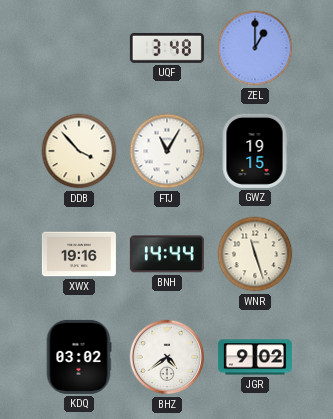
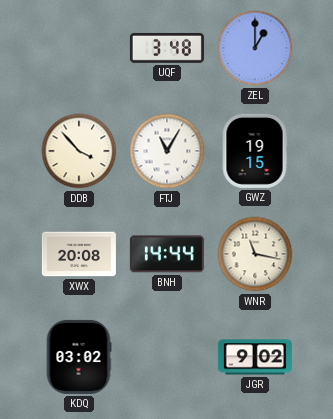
XWX: 19:16 -> 20:08 (79, 254)
WNR: 11:27 -> 11:17 (255, 254)
BHZ: 4:39 -> none (167, 357)
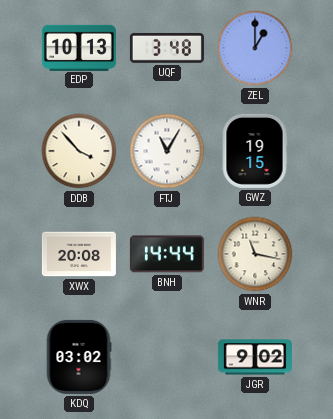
EDP: none -> 10:13 (79, 47)
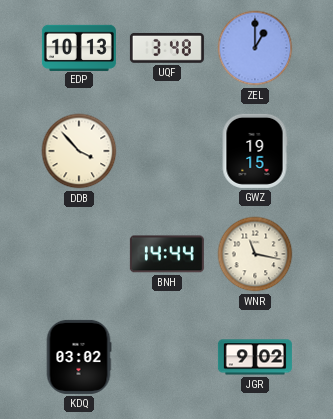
FTJ: 11:05 -> none (167, 151)
XWX: 20:08 -> none (79, 254)
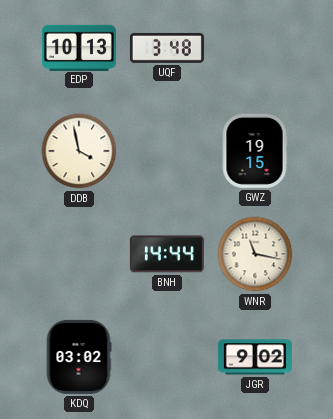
ZEL: 1:00 -> none (255, 48)
DDB: 3:53 -> 3:58 (79, 151)
